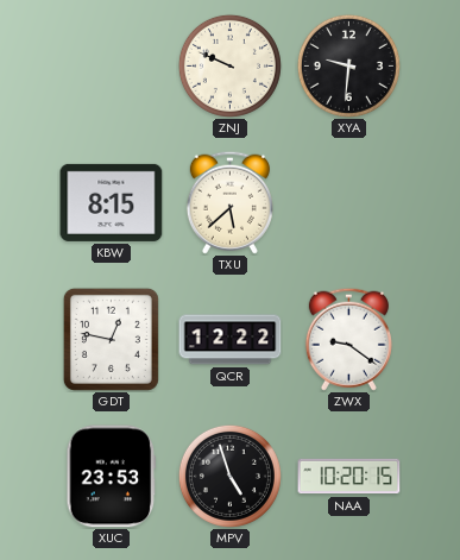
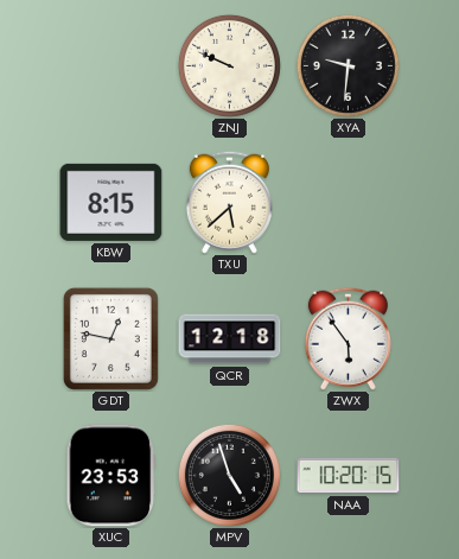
QCR: 12:22 -> 12:18 (230, 339)
ZWX: 9:21 -> 5:54 (348, 338)
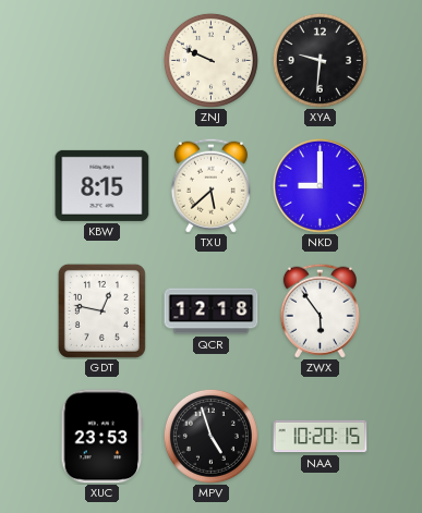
NKD: none -> 9:00 (319, 185)
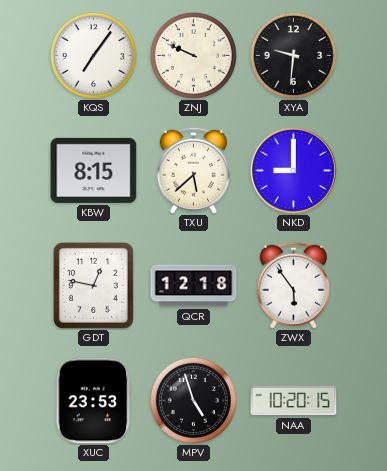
KQS: none -> 7:06 (93, 55)
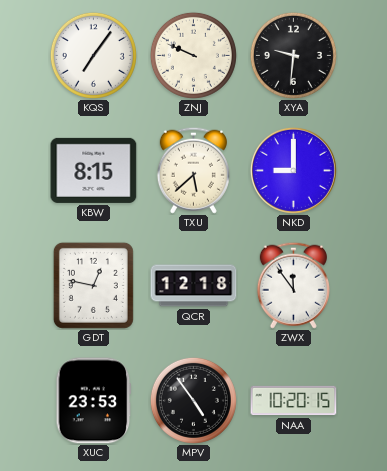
ZWX: 5:54 -> 11:54 (293, 285)
MPV: 4:57 -> 4:54 (193, 400)
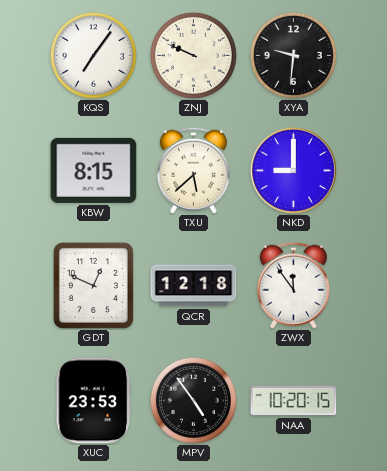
GDT: 12:47 -> 12:49 (93, 285)
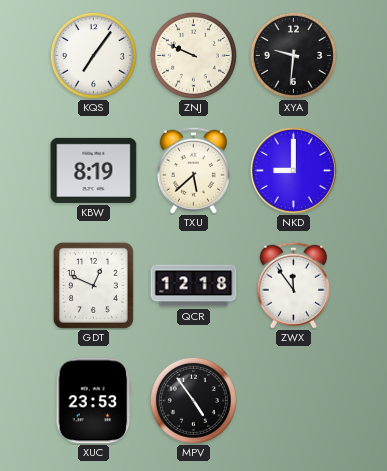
KBW: 8:15 -> 8:19 (94, 170)
NAA: 10:20 -> none (294, 401)
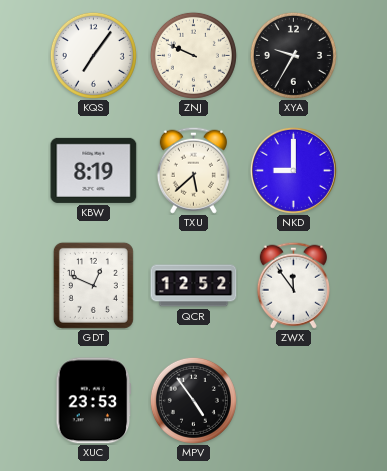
XYA: 9:31 -> 9:35 (293, 55)
QCR: 12:18 -> 12:52 (194, 286)
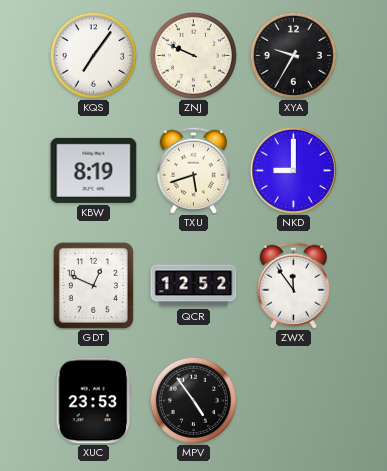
TXU: 5:38 -> 5:42 (193, 170)
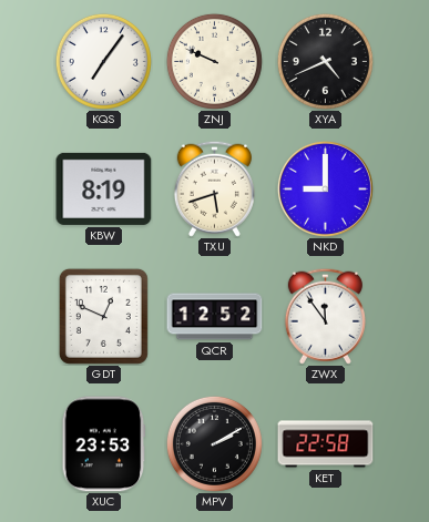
XYA: 9:35 -> 4:41 (325, 61)
MPV: 4:54 -> 2:10 (214, 443)
KET: none -> 22:58 (326, 444)
